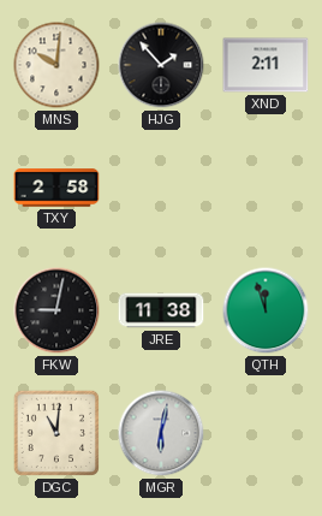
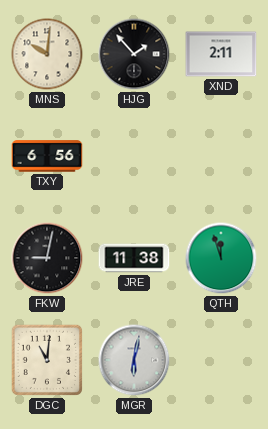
TXY: 2:58 -> 6:56 (47, 156)
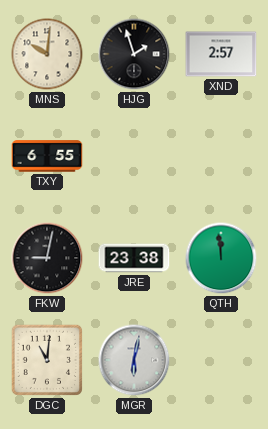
HJG: 1:53 -> 1:57 (134, 54)
XND: 2:11 -> 2:57 (221, 54)
TXY: 6:56 -> 6:55 (47, 156)
JRE: 11:38 -> 23:38 (134, 258)
QTH: 11:57 -> 11:59 (221, 258)
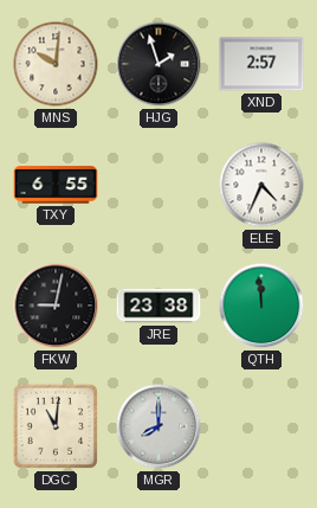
ELE: none -> 4:34 (261, 185)
MGR: 6:02 -> 8:00 (158, 426)
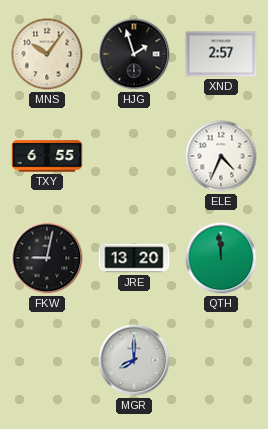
MNS: 10:01 -> 10:06 (47, 54)
JRE: 23:38 -> 13:20 (134, 258)
DGC: 11:01 -> none (56, 426)
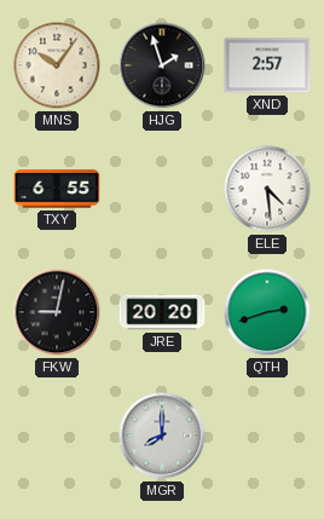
ELE: 4:34 -> 4:29 (267, 189)
JRE: 13:20 -> 20:20 (162, 312)
QTH: 11:59 -> 2:42 (267, 312)
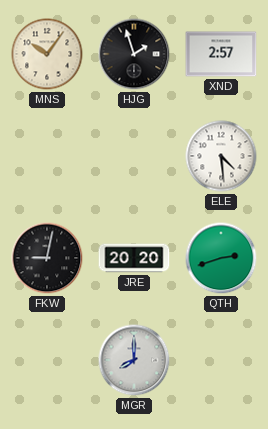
TXY: 6:55 -> none (57, 189)
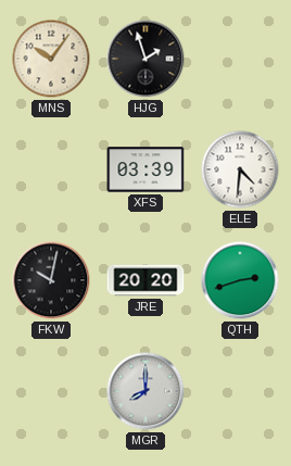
XND: 2:57 -> none (221, 54)
XFS: none -> 03:39 (145, 169)
ELE: 4:29 -> 4:31 (240, 169)
FKW: 9:02 -> 10:02 (51, 280)
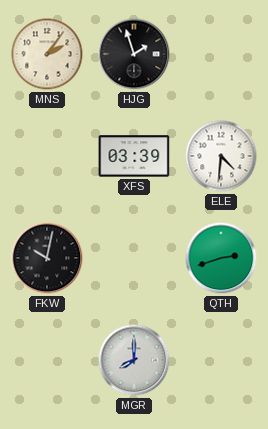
MNS: 10:06 -> 2:06 (47, 54)
JRE: 20:20 -> none (145, 280)
